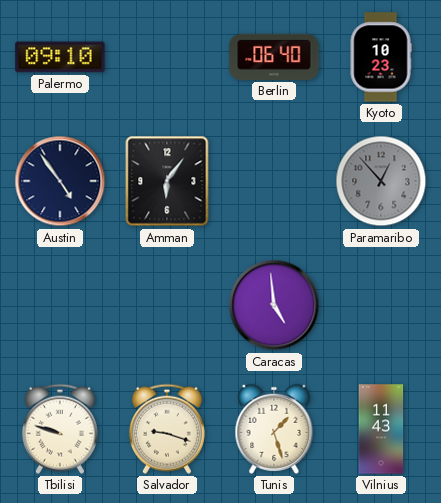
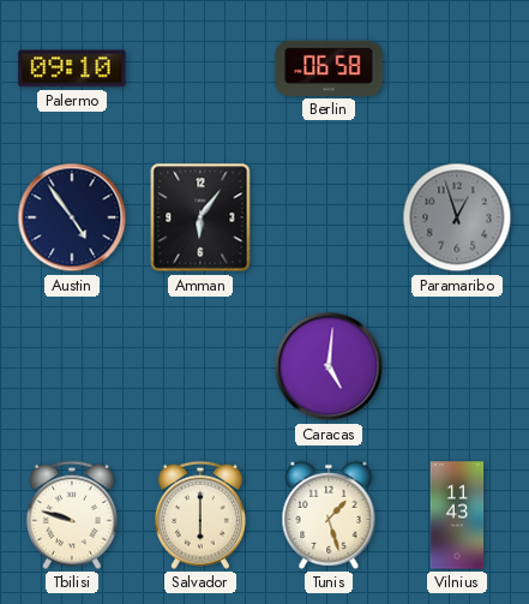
Berlin: 06:40 -> 06:58 (329, 68)
Kyoto: 10:23 -> none (381, 57)
Paramaribo: 12:53 -> 12:57 (457, 217)
Caracas: 4:59 -> 5:01 (329, 366)
Salvador: 9:18 -> 6:00 (200, 515)
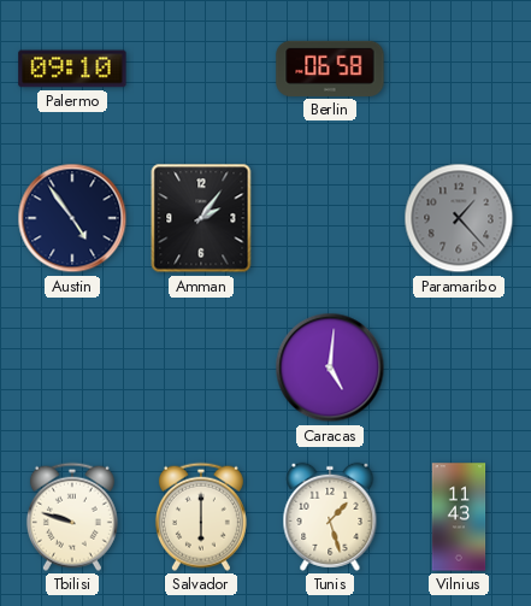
Amman: 6:06 -> 2:06 (201, 218)
Paramaribo: 12:57 -> 1:23 (459, 218)
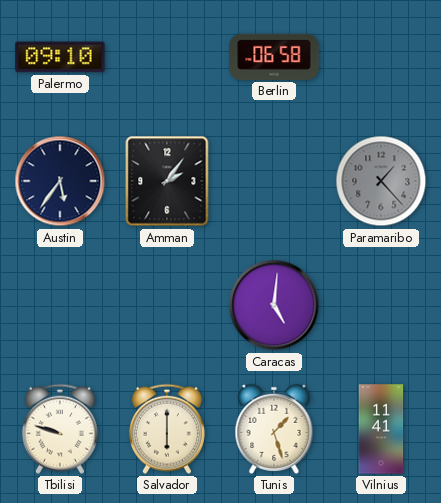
Austin: 4:54 -> 5:36 (60, 181)
Vilnius: 11:43 -> 11:41 (381, 429)
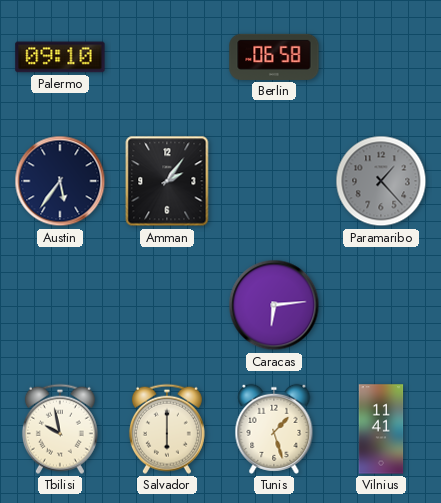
Caracas: 5:01 -> 6:14 (274, 305)
Tbilisi: 9:48 -> 9:58 (60, 429)
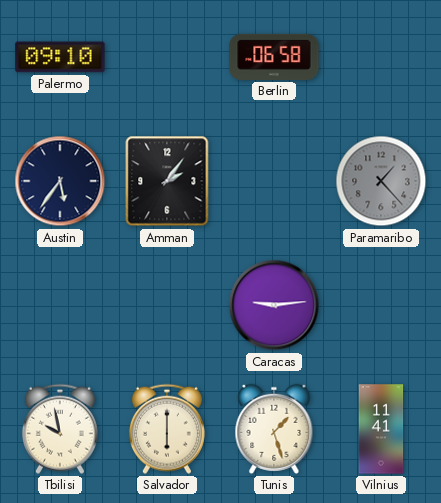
Caracas: 6:14 -> 9:14 (274, 305)
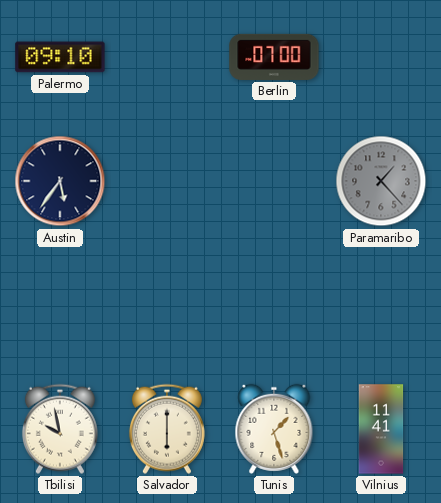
Berlin: 06:58 -> 07:00 (274, 57)
Amman: 2:06 -> none (167, 181)
Caracas: 9:14 -> none (274, 305)
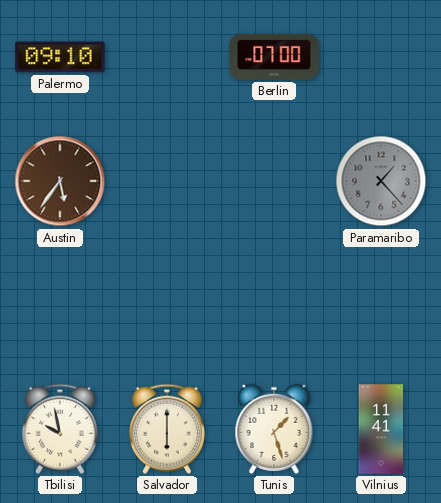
Austin dial: navy -> brown (60, 181)
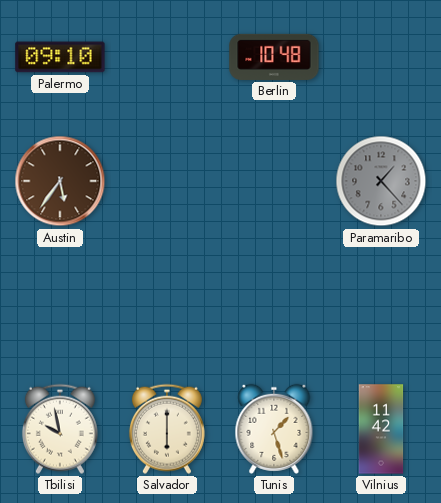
Berlin: 07:00 -> 10:48 (274, 57)
Vilnius: 11:41 -> 11:42 (381, 429)
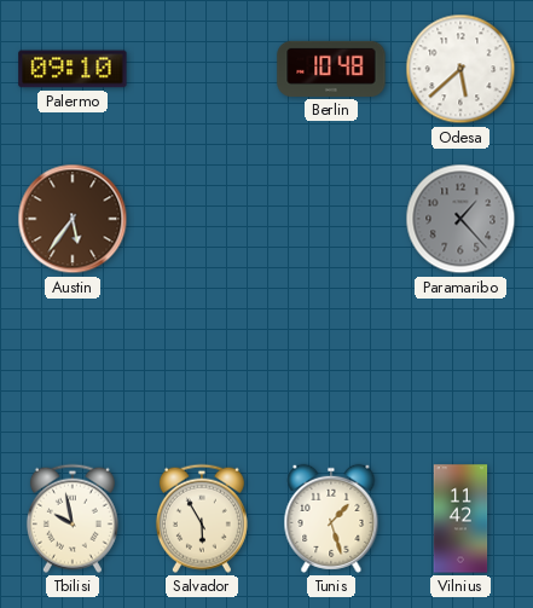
Odesa: none -> 5:38 (460, 69)
Salvador: 6:00 -> 5:55 (202, 519)
